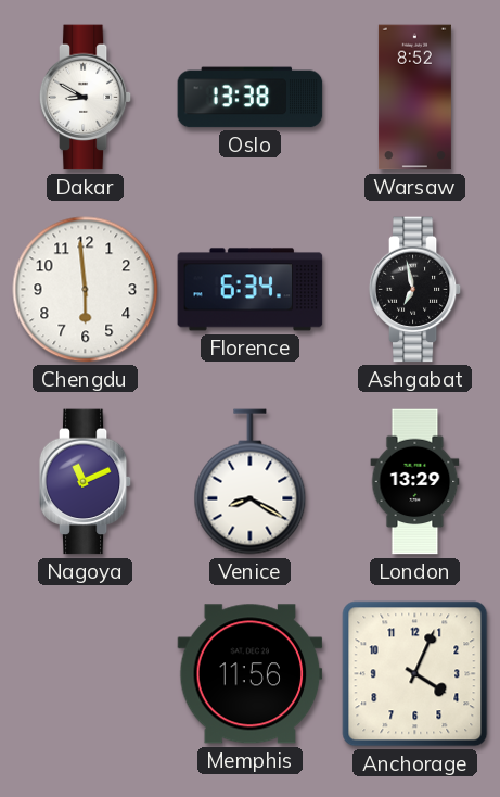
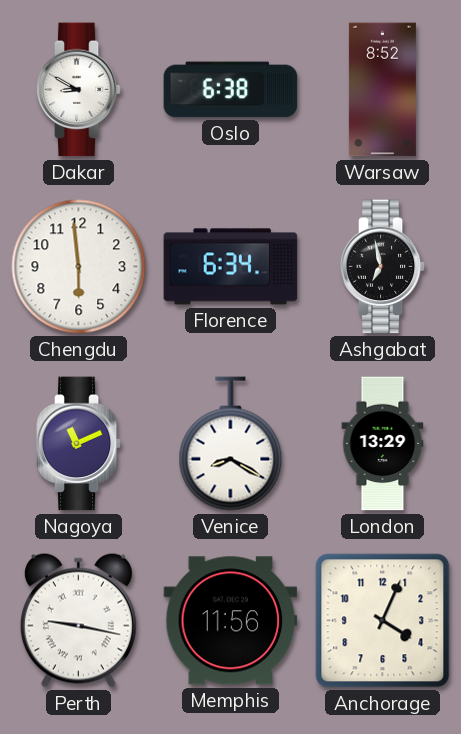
Oslo: 13:38 -> 6:38 (231, 90)
Perth: none -> 9:17 (78, 620)
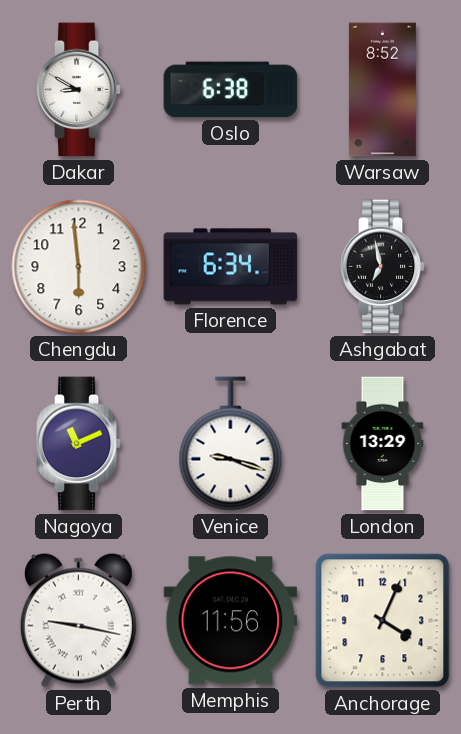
Venice: 8:20 -> 9:18 (231, 444)
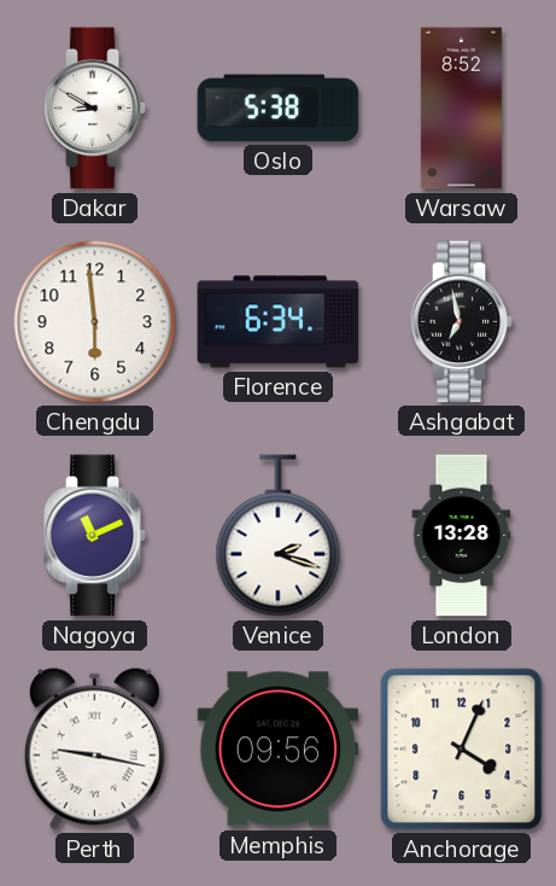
Oslo: 6:38 -> 5:38 (279, 109)
Venice: 9:18 -> 2:18 (279, 536)
London: 13:29 -> 13:28 (462, 536)
Memphis: 11:56 -> 09:56 (279, 750)
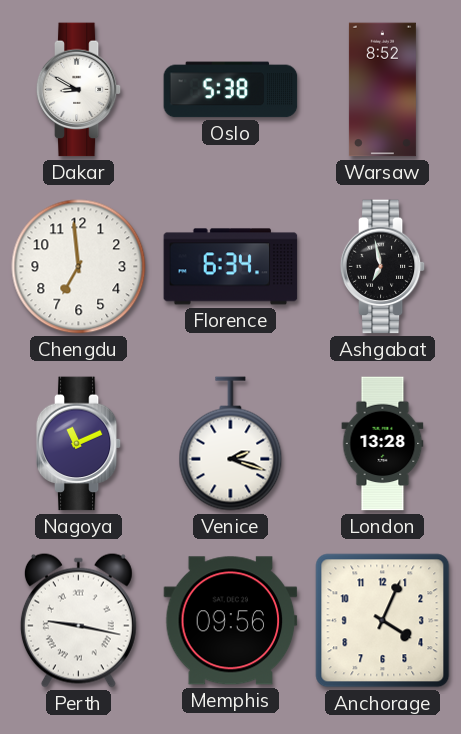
Chengdu: 5:59 -> 6:59 (79, 267)
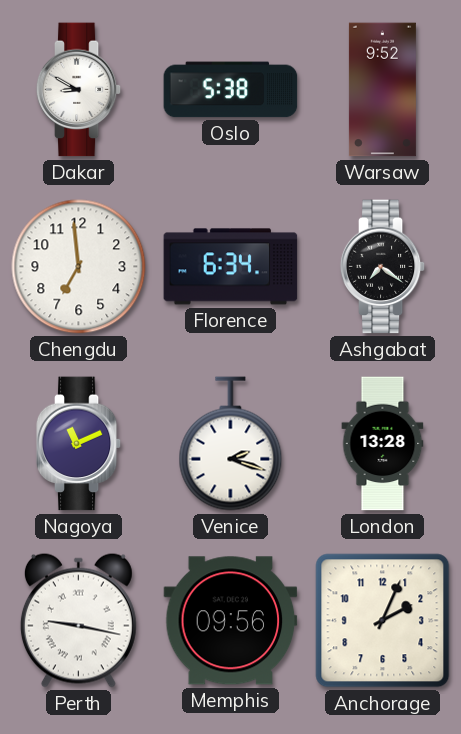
Warsaw: 8:52 -> 9:52 (382, 90)
Ashgabat: 6:58 -> 7:21 (383, 267)
Anchorage: 4:04 -> 2:04 (383, 621)
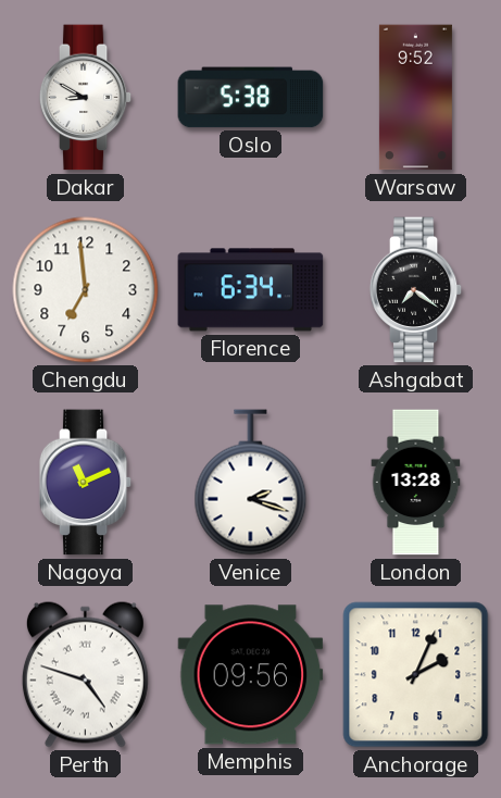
Perth: 9:17 -> 4:48 (85, 674)
